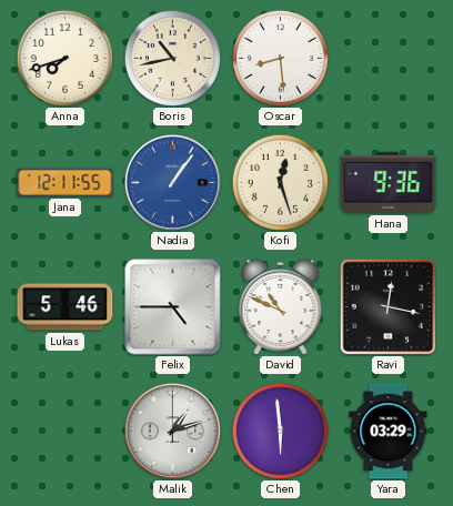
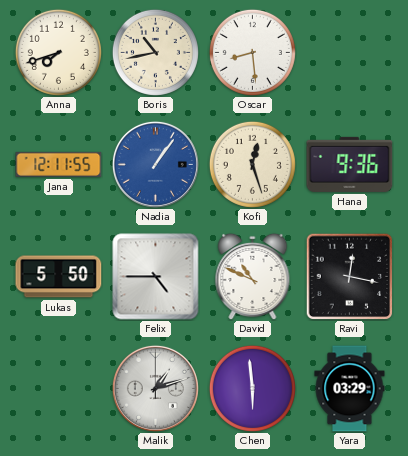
Lukas: 5:46 -> 5:50 (59, 277)
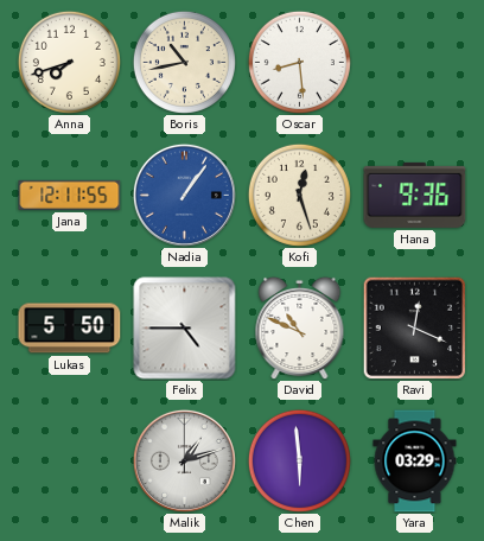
Ravi: 12:17 -> 12:19 (414, 327)
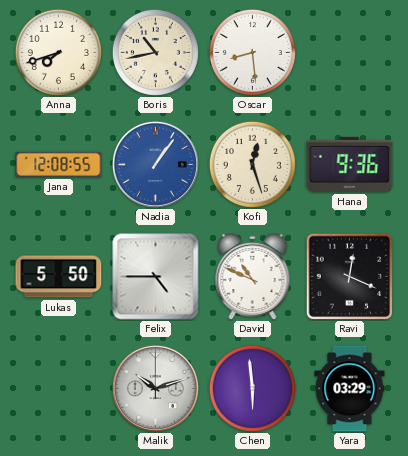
Jana: 12:11 -> 12:08 (59, 164)
Malik: 1:12 -> 10:12 (155, 388)
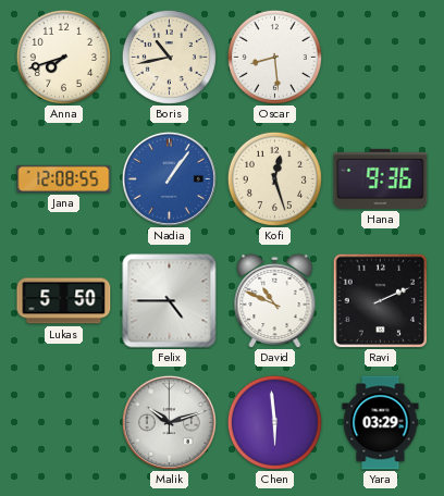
Ravi: 12:19 -> 2:11 (380, 300)
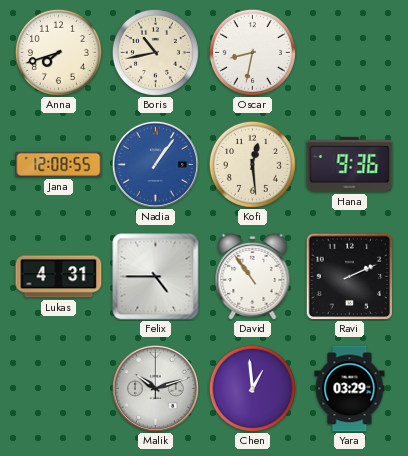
Oscar: 8:29 -> 8:32 (252, 52)
Kofi: 12:27 -> 12:29 (252, 164)
Lukas: 5:50 -> 4:31 (59, 277)
David: 10:49 -> 10:54 (253, 276)
Chen: 5:59 -> 12:59 (252, 388)
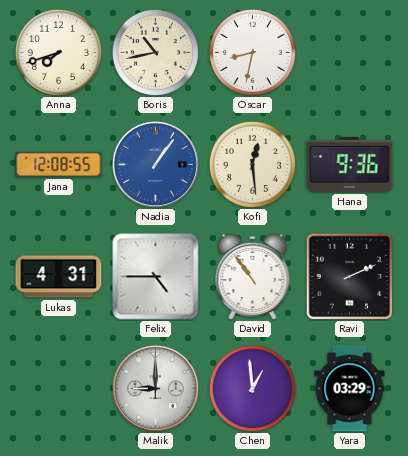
Malik: 10:12 -> 9:00 (155, 388)
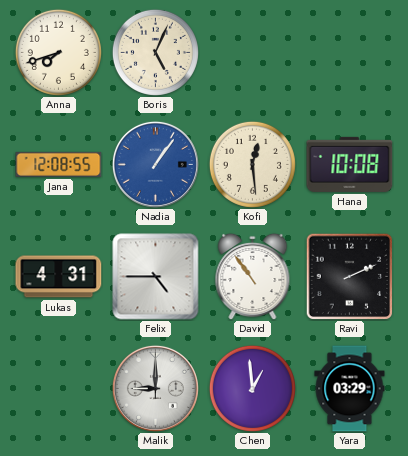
Boris: 10:43 -> 5:04 (155, 52)
Oscar: 8:32 -> none (252, 52)
Hana: 9:36 -> 10:08 (350, 164)
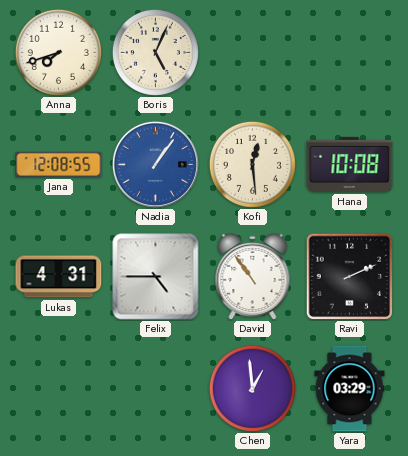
Malik: 9:00 -> none (155, 388)
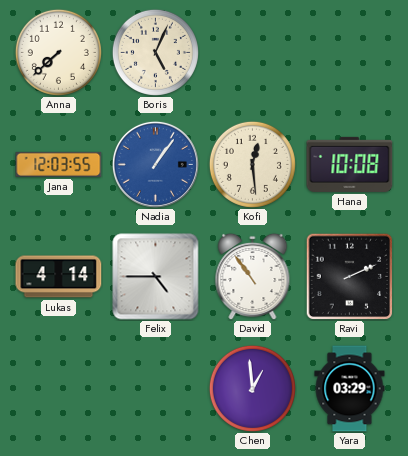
Anna: 7:42 -> 7:38 (58, 52)
Jana: 12:08 -> 12:03 (59, 164)
Lukas: 4:31 -> 4:14 (59, 277)
